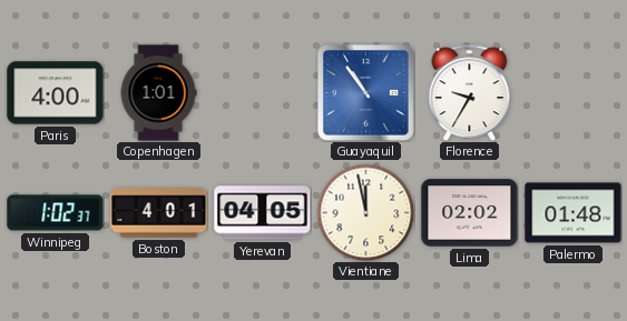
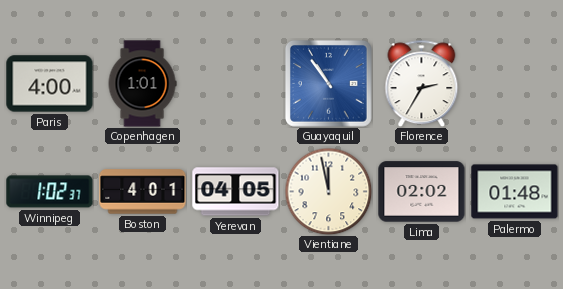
Florence: 9:35 -> 2:35 (422, 83)
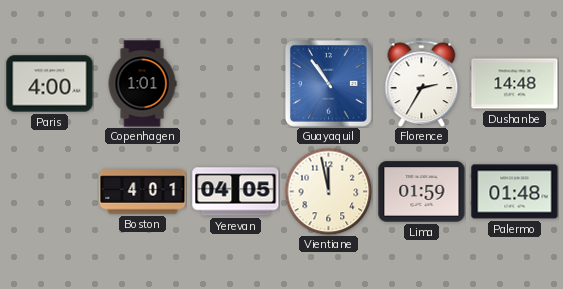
Dushanbe: none -> 14:48 (515, 84)
Winnipeg: 1:02 -> none (50, 192)
Lima: 02:02 -> 01:59 (422, 192)
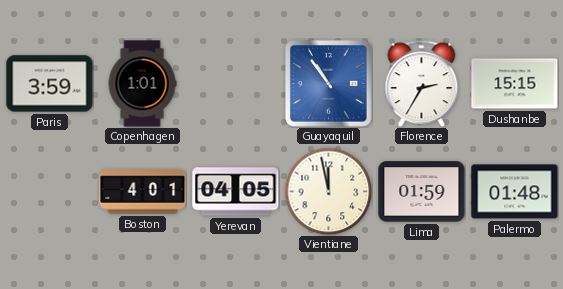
Paris: 4:00 -> 3:59 (50, 84)
Dushanbe: 14:48 -> 15:15 (515, 84)
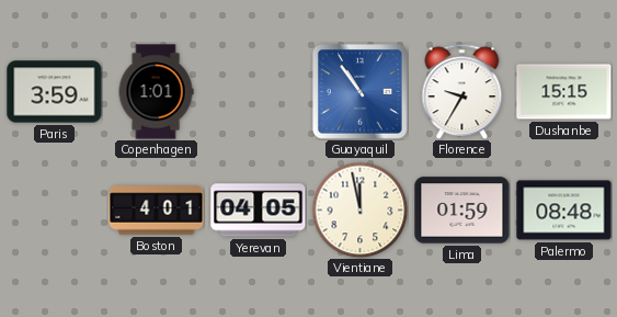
Florence: 2:35 -> 9:35 (462, 91)
Palermo: 01:48 -> 08:48 (564, 211)
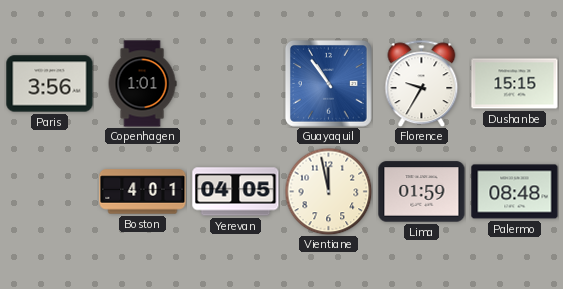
Paris: 3:59 -> 3:56 (50, 84)
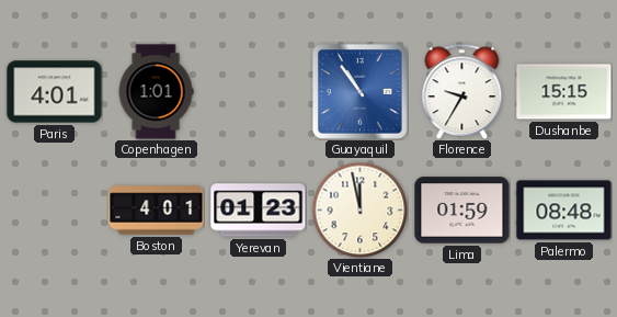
Paris: 3:56 -> 4:01 (55, 92)
Yerevan: 04:05 -> 01:23 (259, 211)
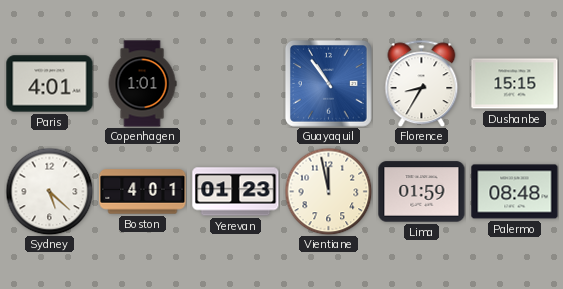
Florence: 9:35 -> 8:35 (422, 83)
Sydney: none -> 5:22 (49, 191)
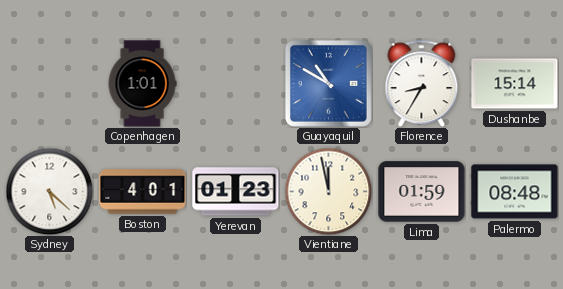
Paris: 4:01 -> none (50, 84)
Guayaquil: 10:54 -> 10:50 (329, 84)
Dushanbe: 15:15 -> 15:14 (515, 84)
